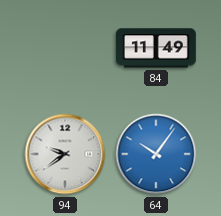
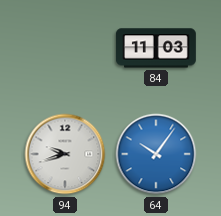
84: 11:49 -> 11:03 (156, 48)
94: 9:39 -> 9:42 (65, 154)
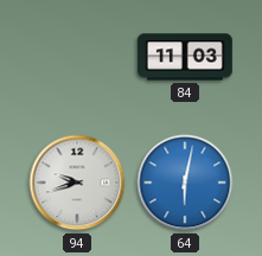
64: 10:06 -> 6:02 (185, 183)
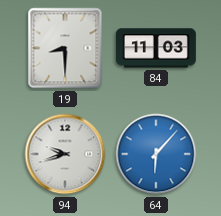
19: none -> 8:30 (65, 48)
64: 6:02 -> 6:07 (156, 154)
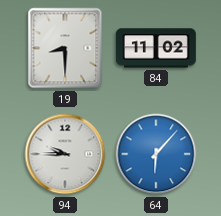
84: 11:03 -> 11:02 (156, 48)
94: 9:42 -> 9:45 (65, 154)
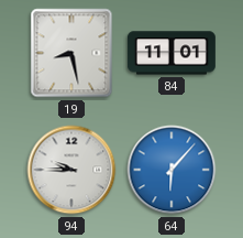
19: 8:30 -> 8:28 (71, 53)
84: 11:02 -> 11:01 (172, 53)
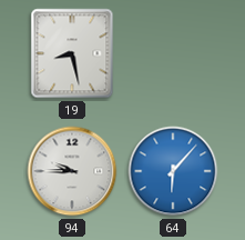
84: 11:01 -> none (172, 53)
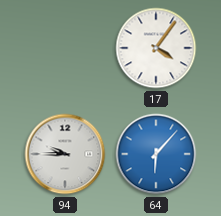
19: 8:28 -> none (72, 53)
17: none -> 4:06 (156, 48)
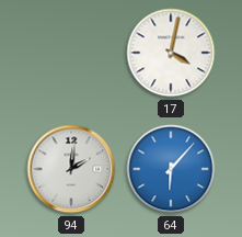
17: 4:06 -> 4:02 (171, 53)
94: 9:45 -> 2:01 (71, 169)
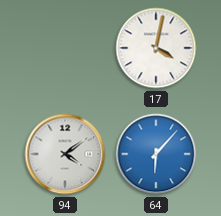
94: 2:01 -> 4:09 (65, 154)
